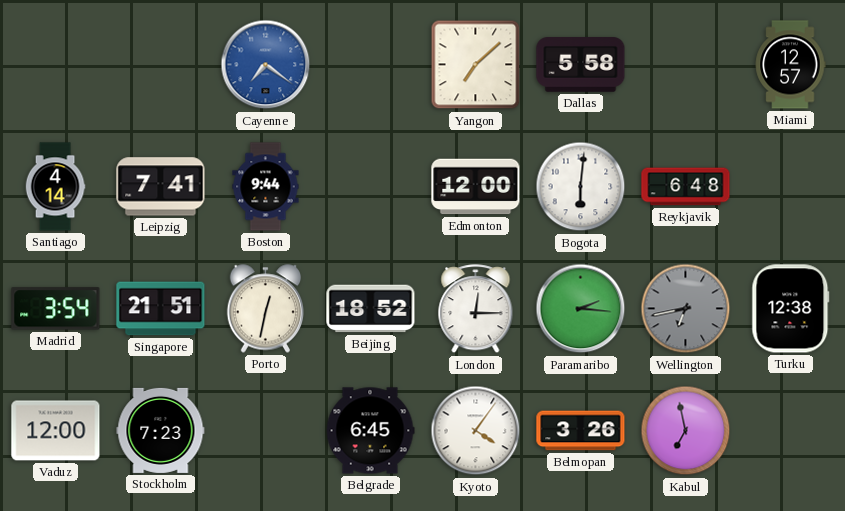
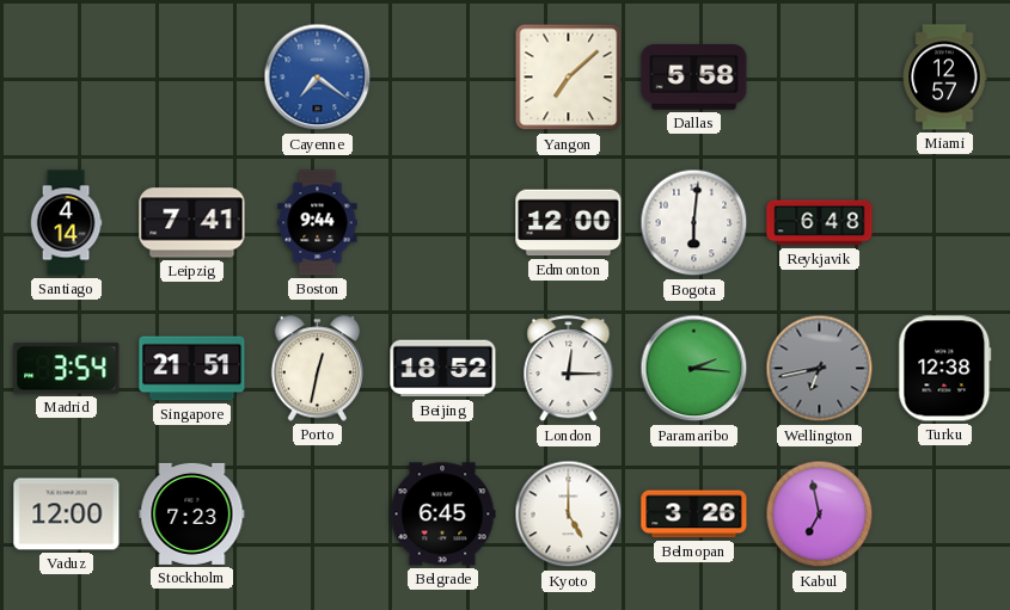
Kyoto: 4:06 -> 5:00 (569, 515)
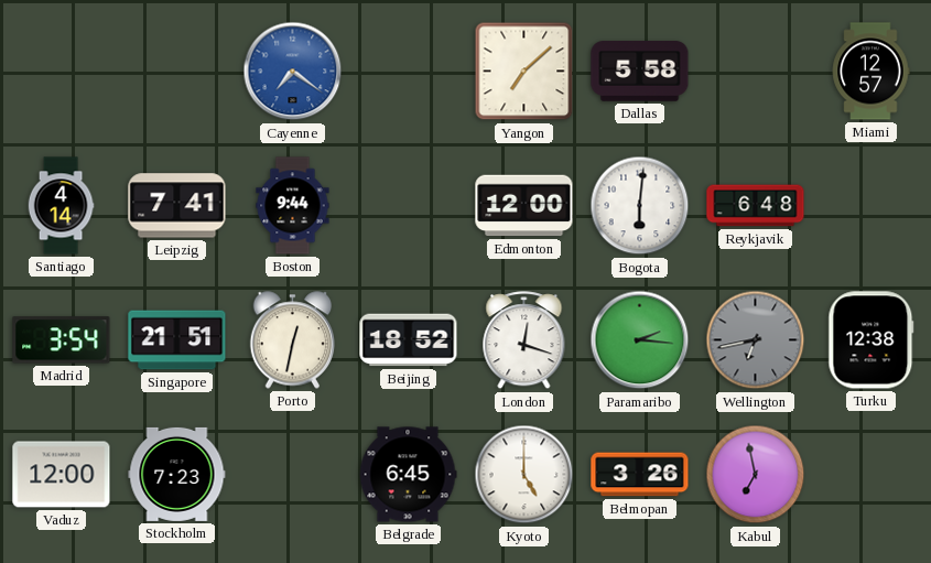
London: 12:15 -> 12:18 (524, 340)
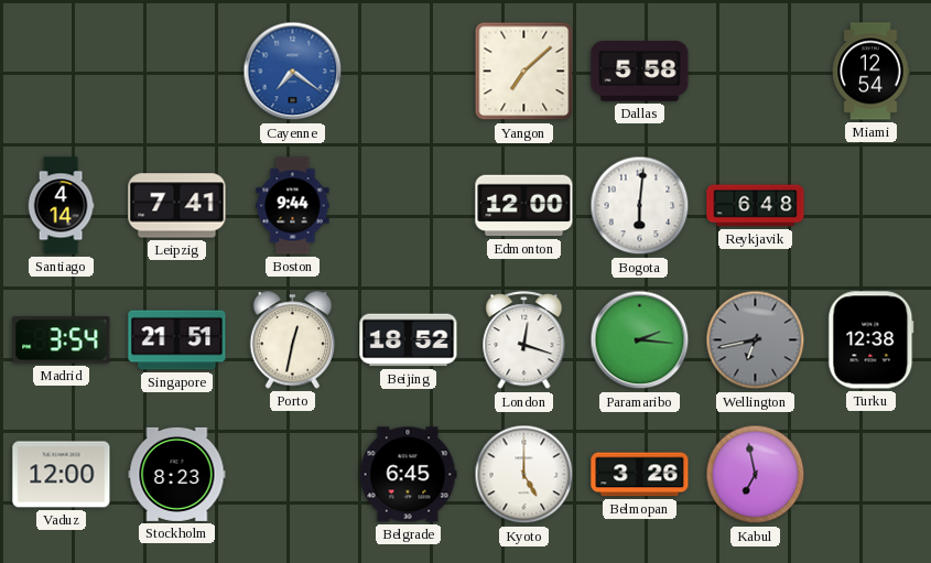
Miami: 12:57 -> 12:54 (870, 72)
Stockholm: 7:23 -> 8:23 (177, 474)
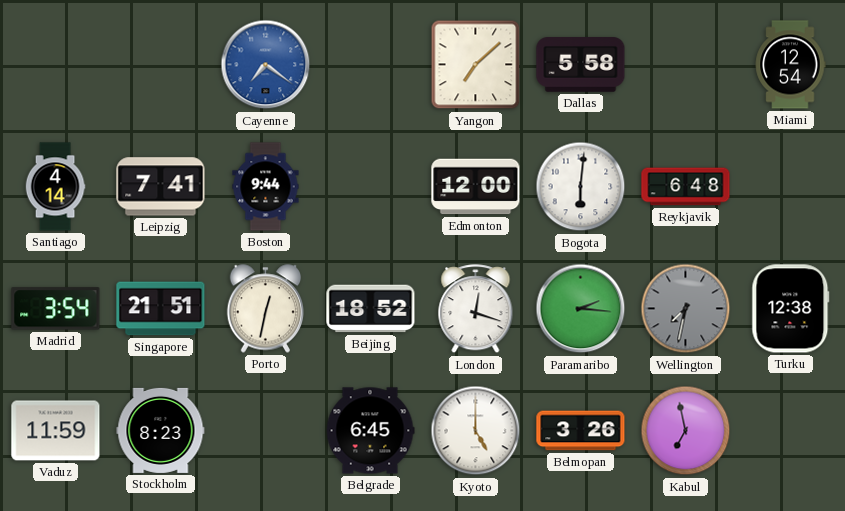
Wellington: 6:43 -> 7:32 (686, 309)
Vaduz: 12:00 -> 11:59 (56, 431)
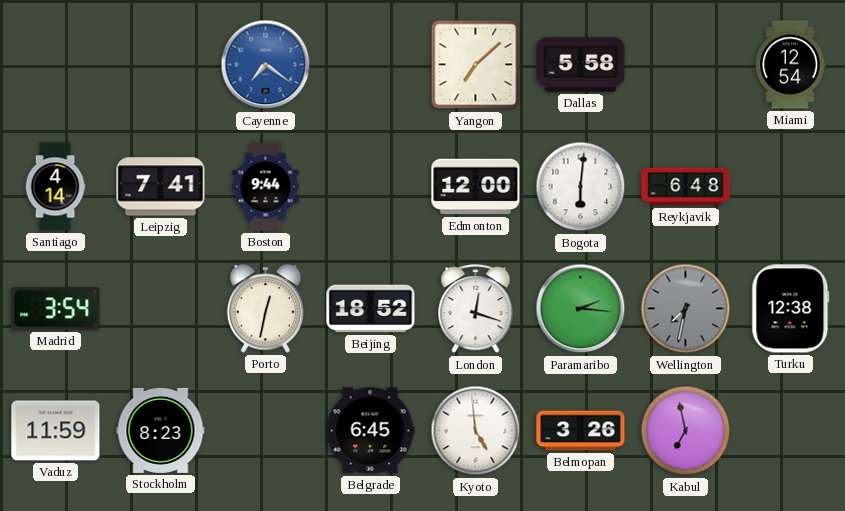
Singapore: 21:51 -> none (161, 309)
Kyoto: 5:00 -> 4:59 (476, 431)
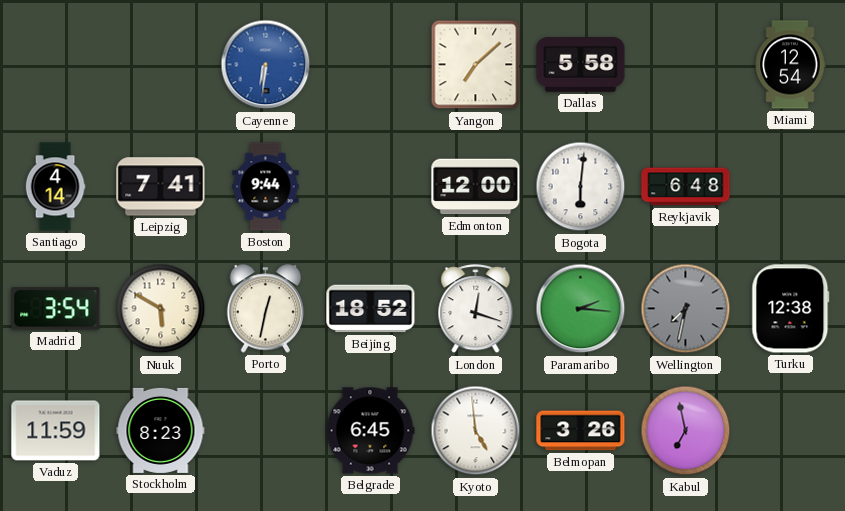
Cayenne: 7:21 -> 6:31 (266, 65)
Nuuk: none -> 5:50 (161, 309)
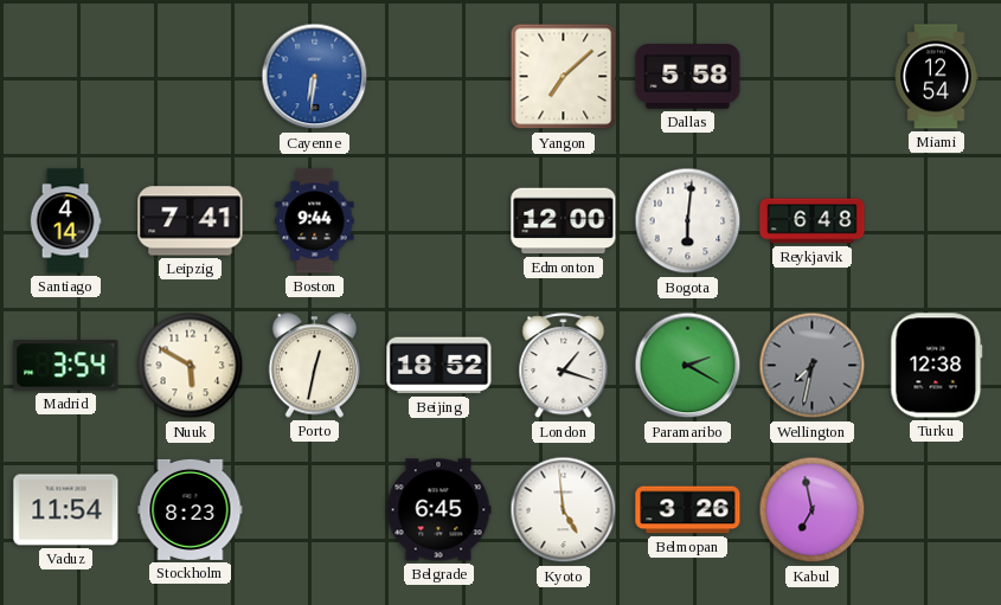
London: 12:18 -> 1:18 (564, 366)
Paramaribo: 2:16 -> 2:20 (688, 366)
Vaduz: 11:59 -> 11:54 (66, 510)
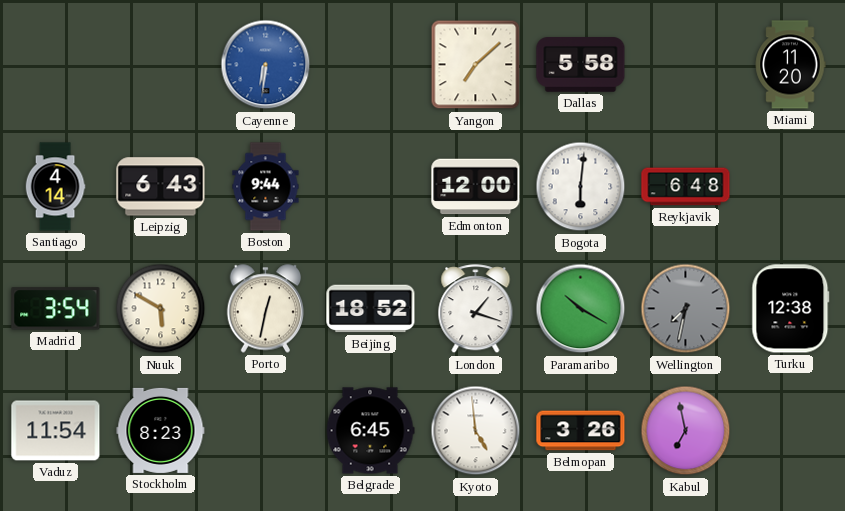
Miami: 12:54 -> 11:20 (790, 65)
Leipzig: 7:41 -> 6:43 (161, 187)
Paramaribo: 2:20 -> 10:20 (581, 309)
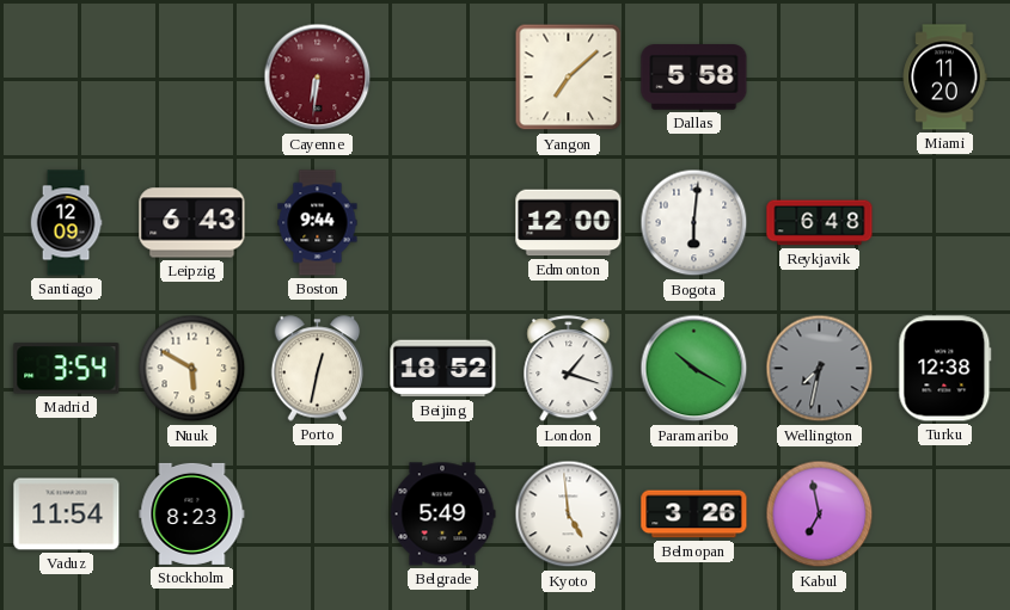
Cayenne dial: blue -> burgundy (318, 78)
Santiago: 4:14 -> 12:09 (66, 223)
Belgrade: 6:45 -> 5:49 (442, 515)
